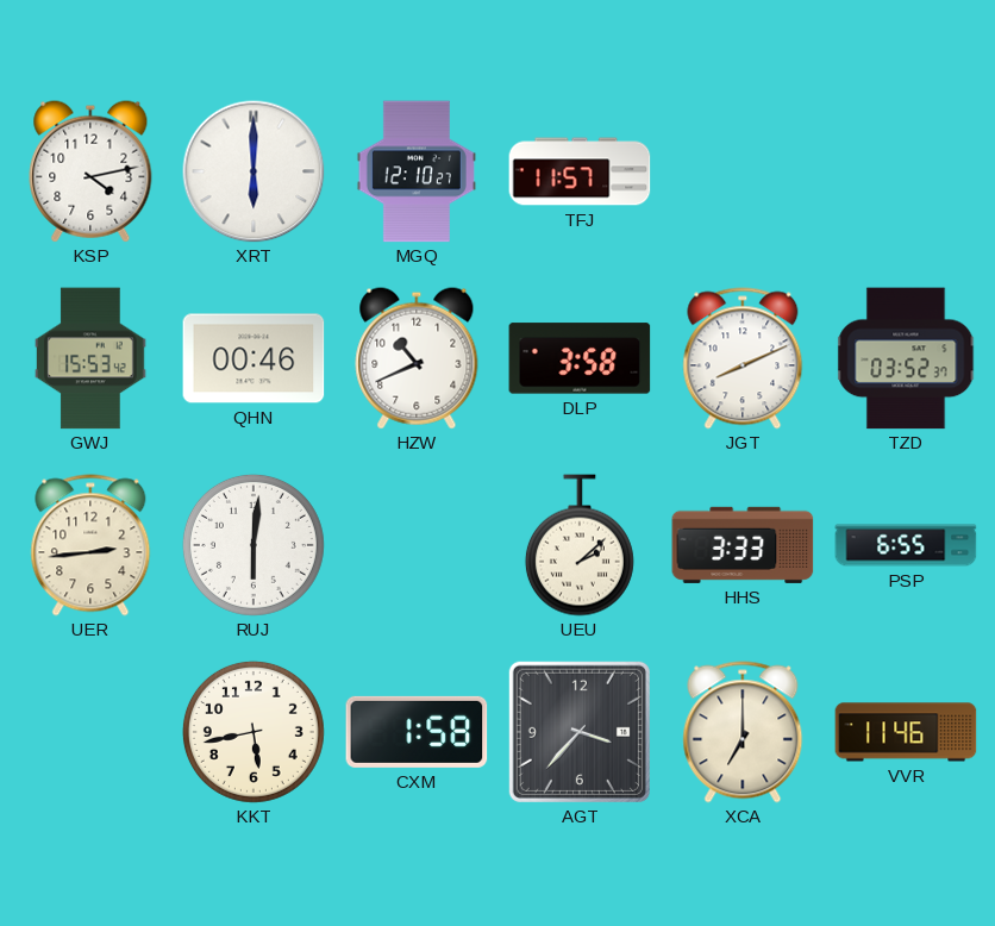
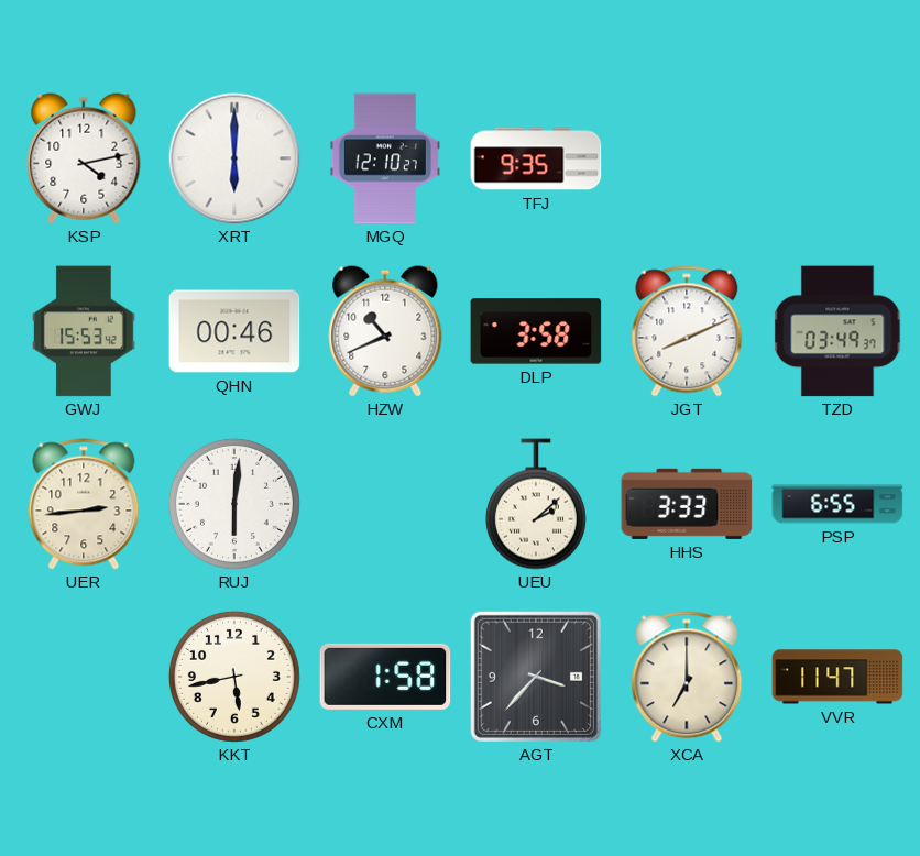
TFJ: 11:57 -> 9:35 (536, 158)
TZD: 03:52 -> 03:49 (837, 331)
VVR: 11:46 -> 11:47 (837, 677)
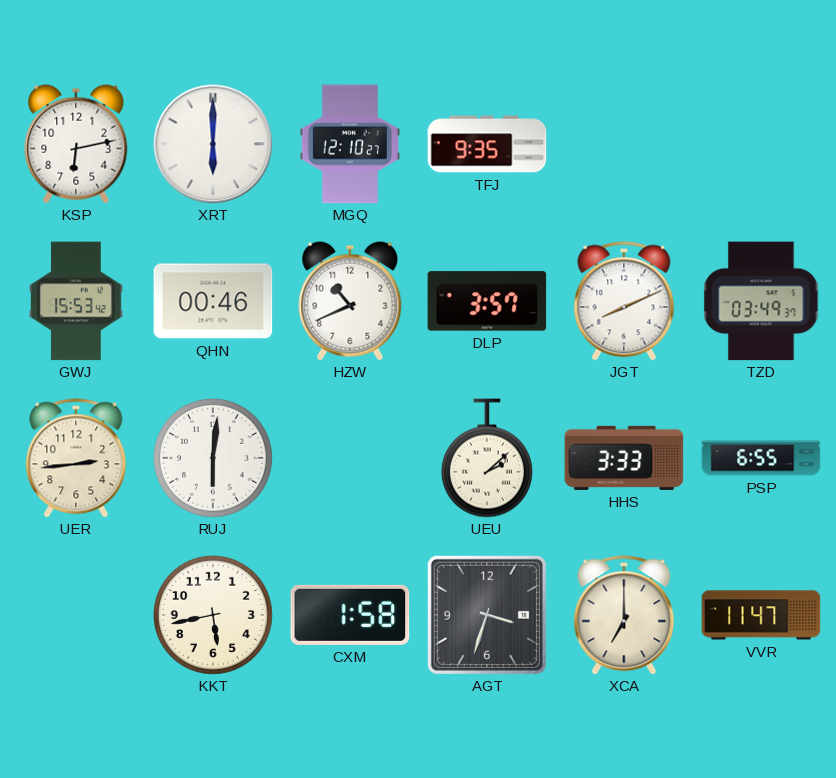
KSP: 4:13 -> 6:13 (76, 144)
DLP: 3:58 -> 3:57 (487, 301)
AGT: 3:37 -> 3:33 (487, 615)
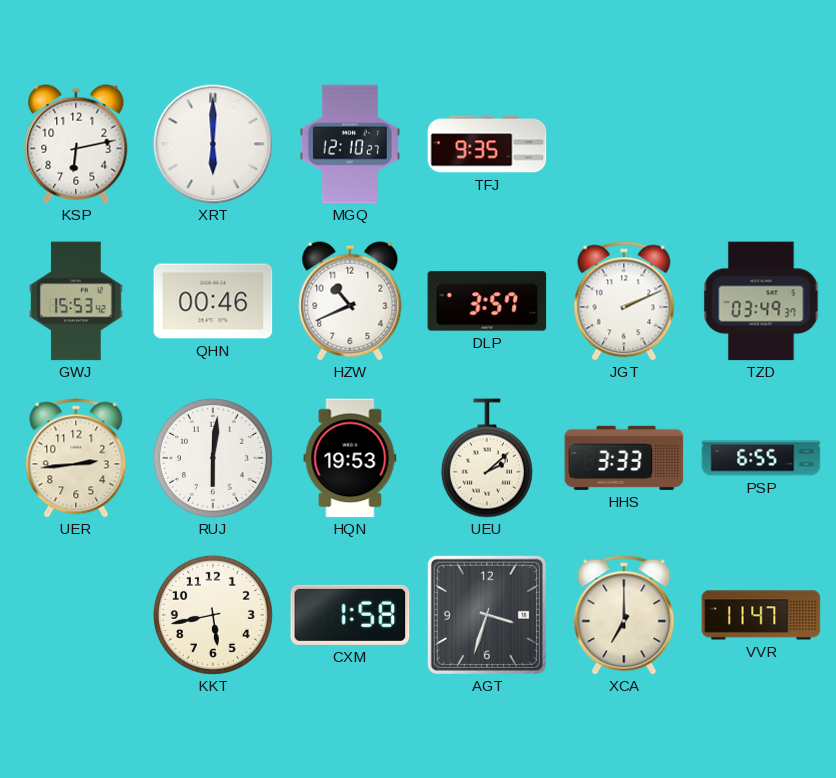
JGT: 8:11 -> 2:11 (624, 301)
HQN: none -> 19:53 (350, 458)
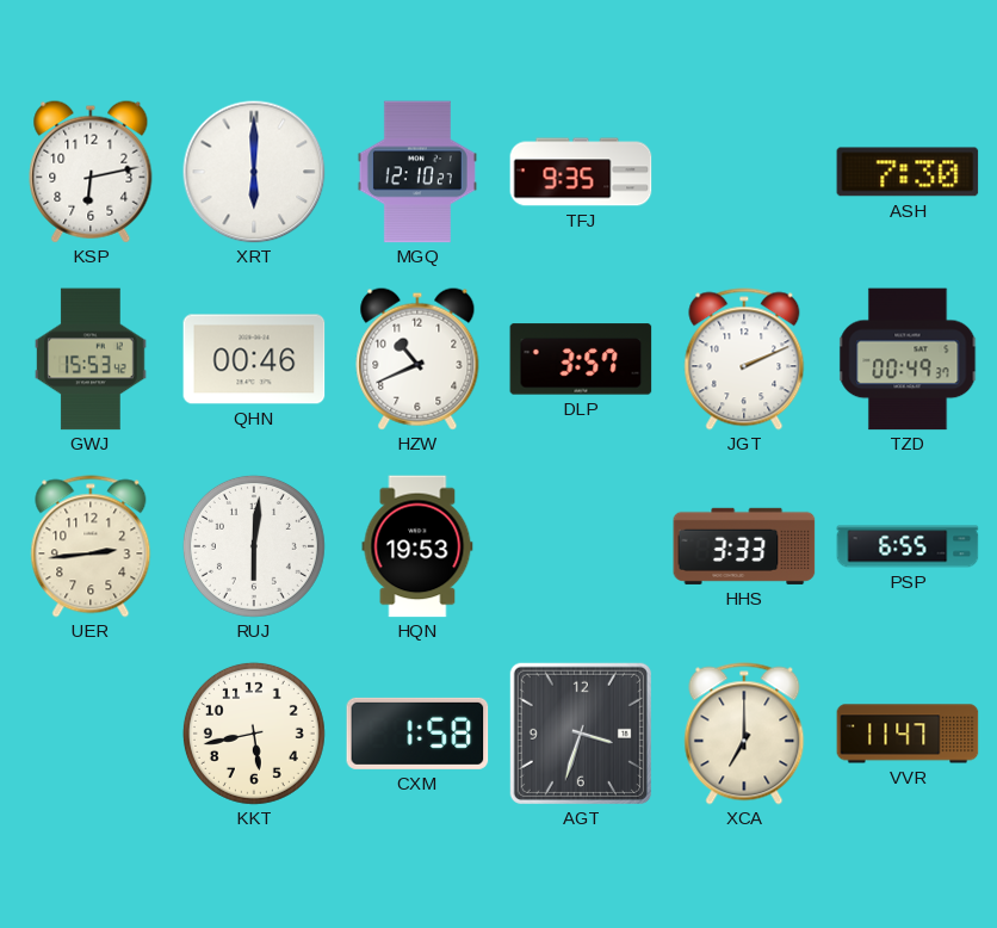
ASH: none -> 7:30 (908, 172)
TZD: 03:49 -> 00:49 (908, 359)
UEU: 2:08 -> none (487, 458)
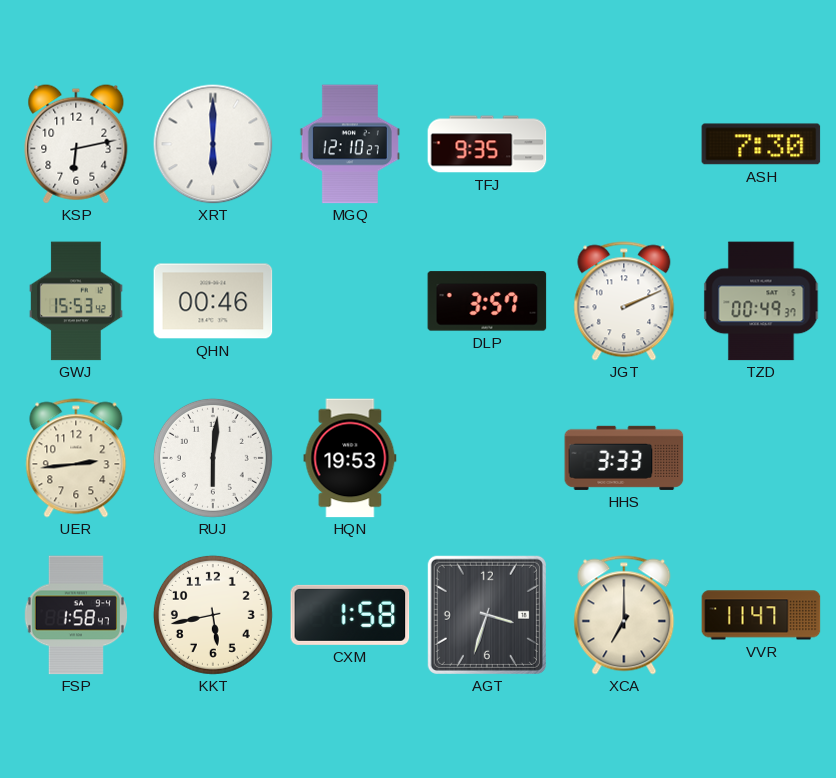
HZW: 10:41 -> none (417, 359)
PSP: 6:55 -> none (908, 546)
FSP: none -> 1:58 (76, 615)
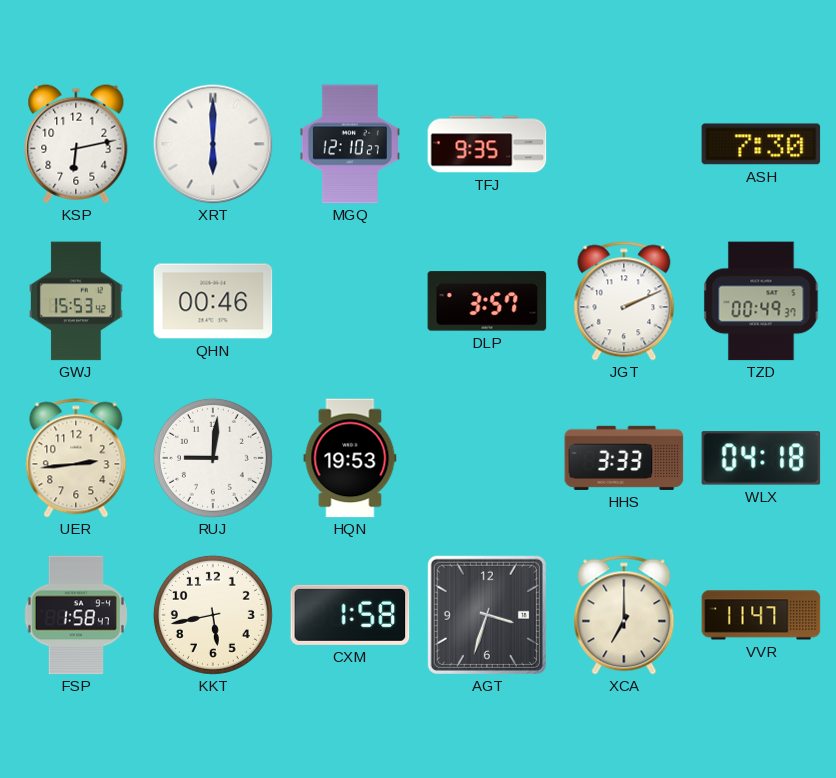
RUJ: 6:01 -> 9:01 (213, 458)
WLX: none -> 04:18 (761, 458)
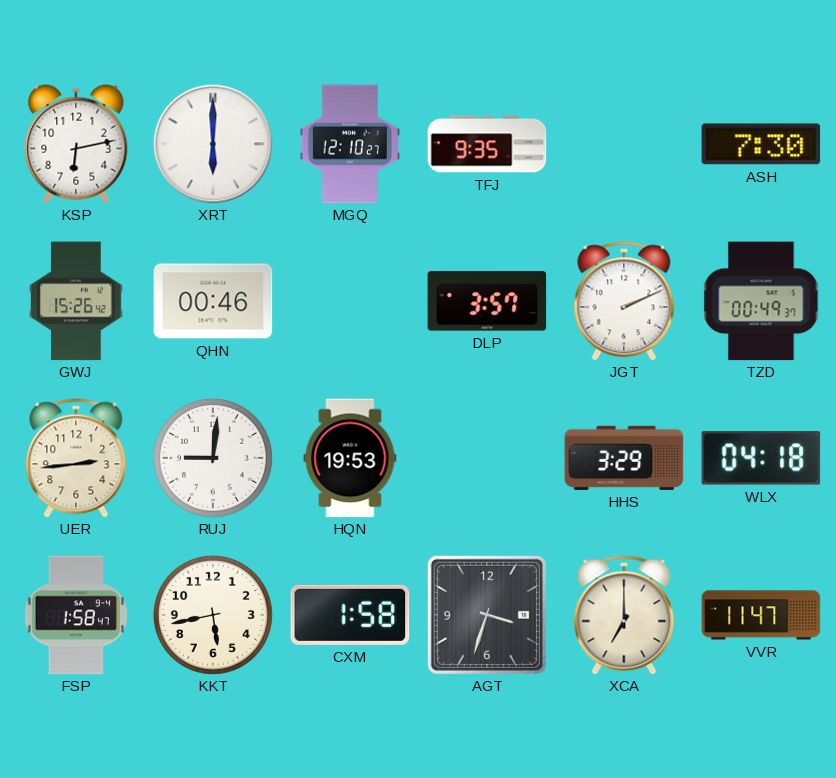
GWJ: 15:53 -> 15:26 (77, 301)
HHS: 3:33 -> 3:29 (624, 458)
